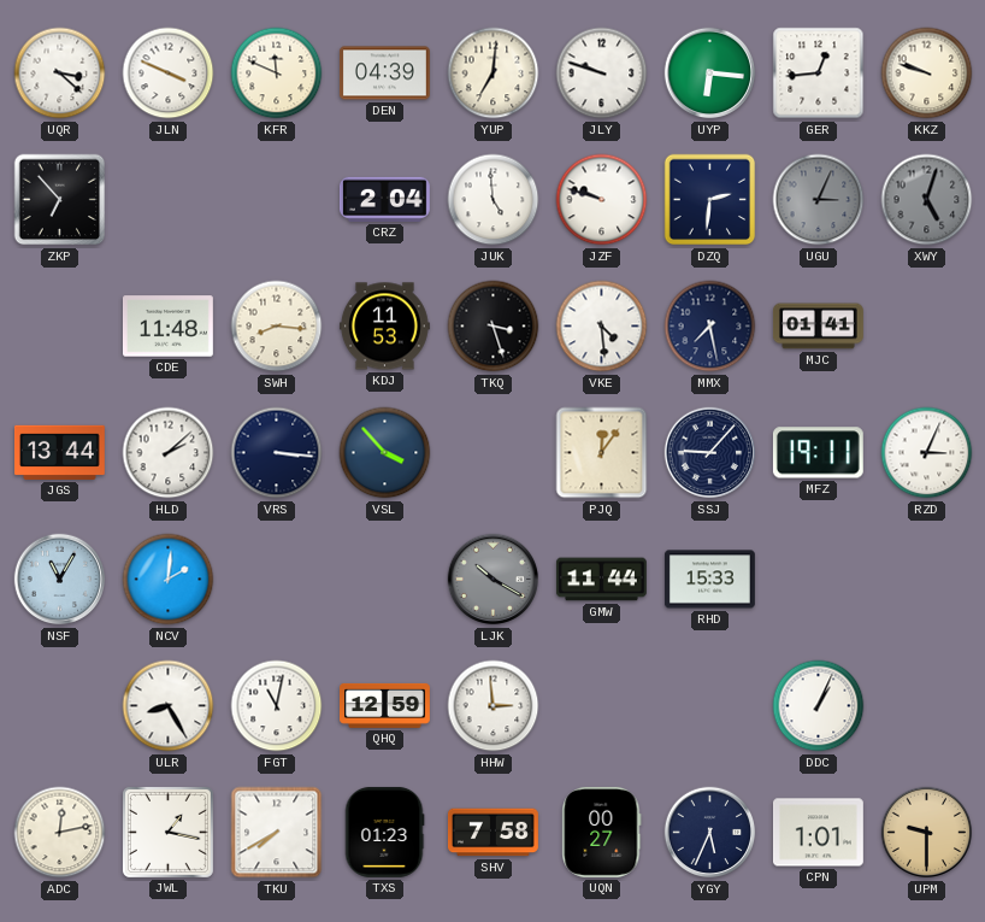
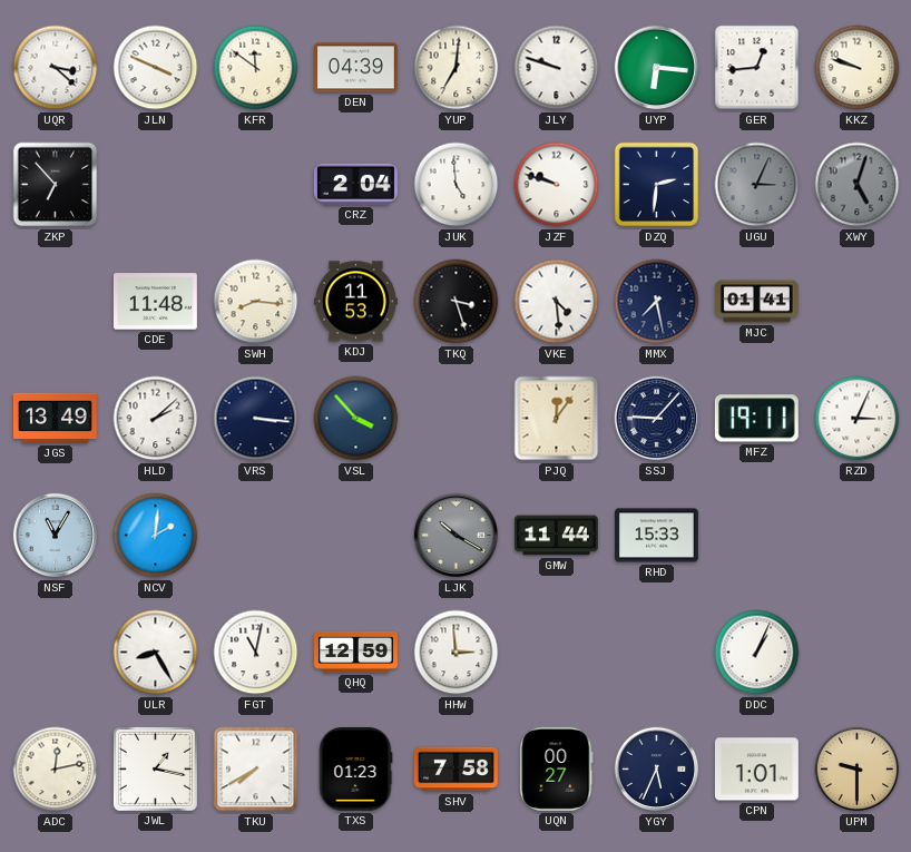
KFR: 11:49 -> 11:51 (256, 68)
JGS: 13:44 -> 13:49 (55, 418)
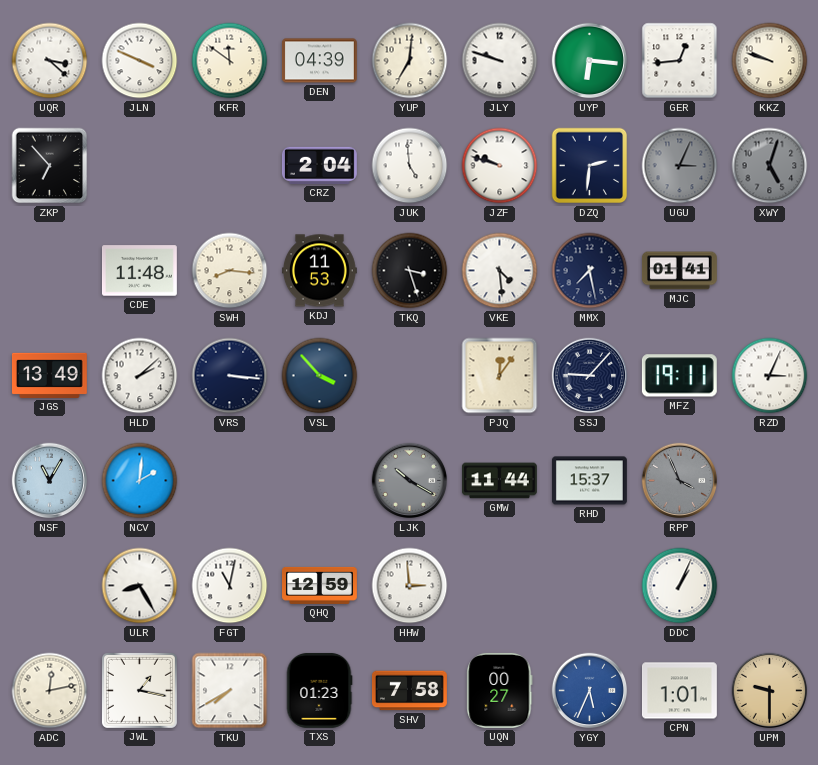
RHD: 15:33 -> 15:37 (589, 481)
RPP: none -> 3:56 (680, 481)
YGY dial: navy -> blue (590, 691)
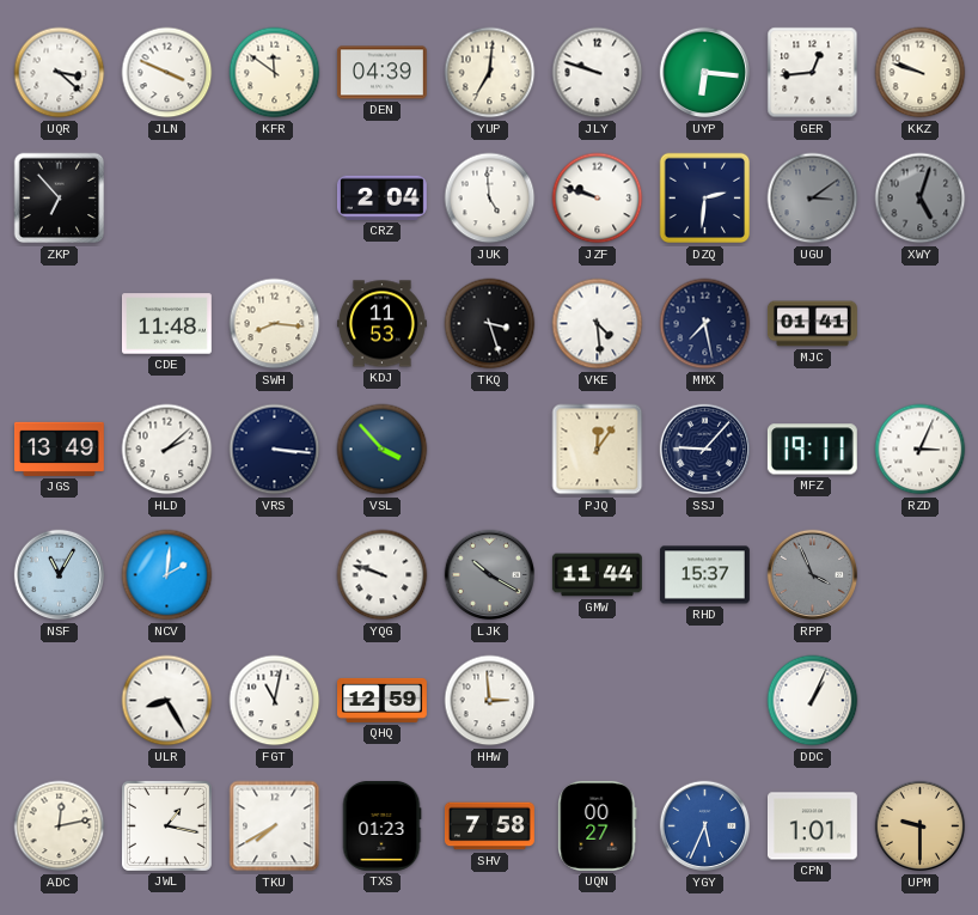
UGU: 3:04 -> 3:09 (813, 199)
YQG: none -> 9:48 (383, 575)
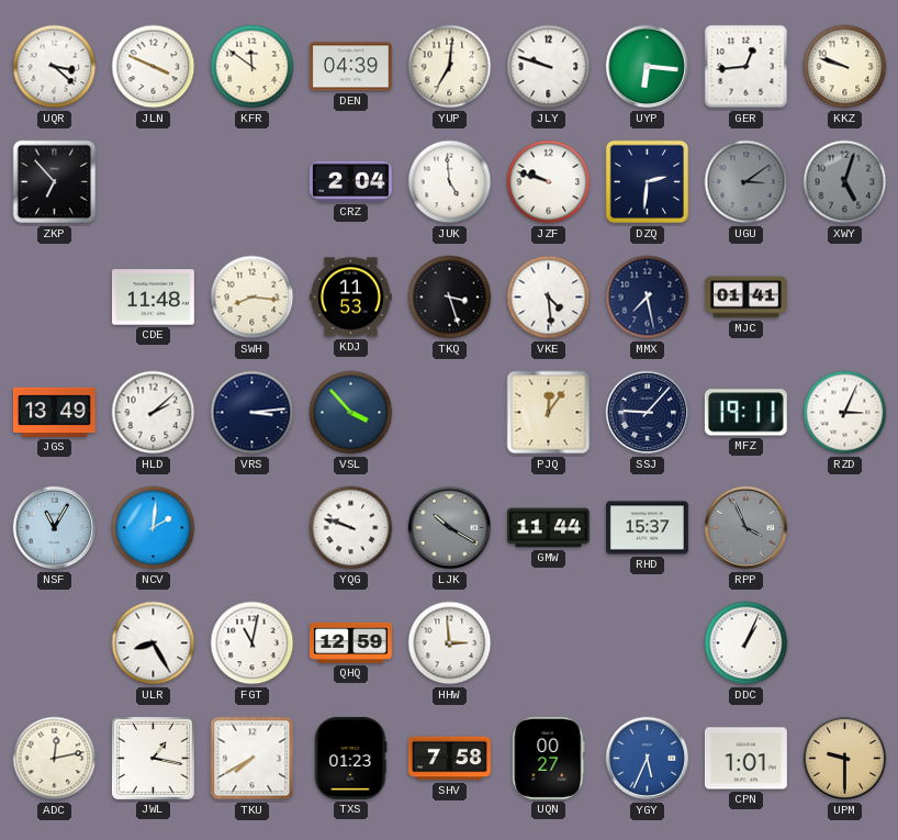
VRS: 3:16 -> 3:14 (252, 413)
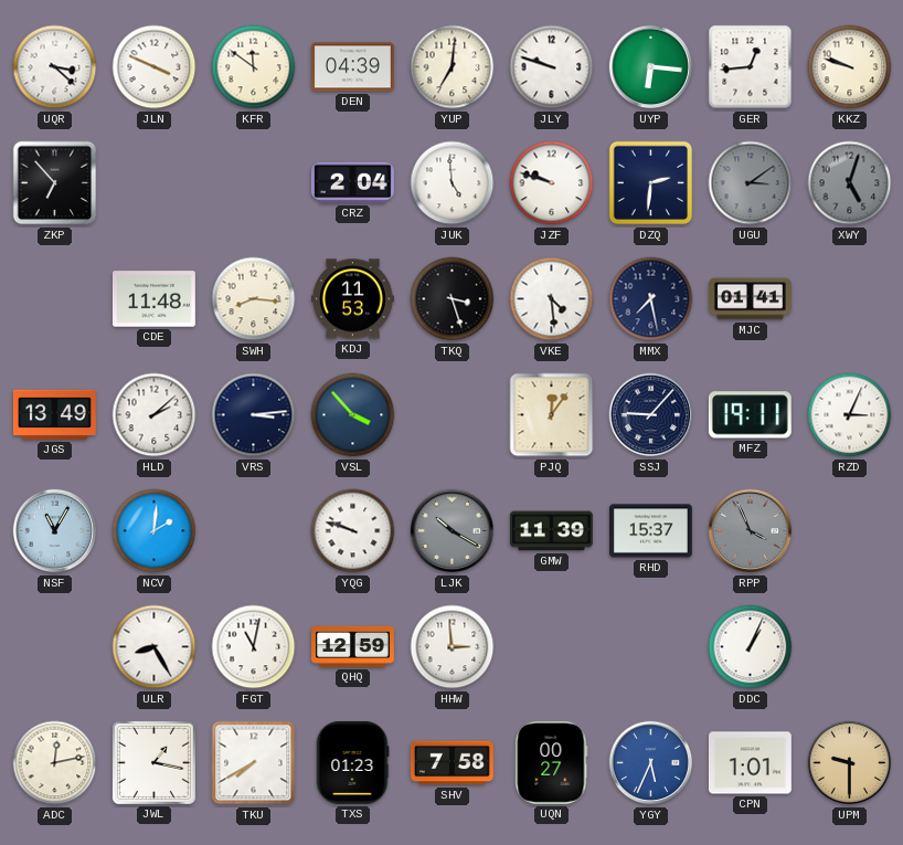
GMW: 11:44 -> 11:39 (551, 531)
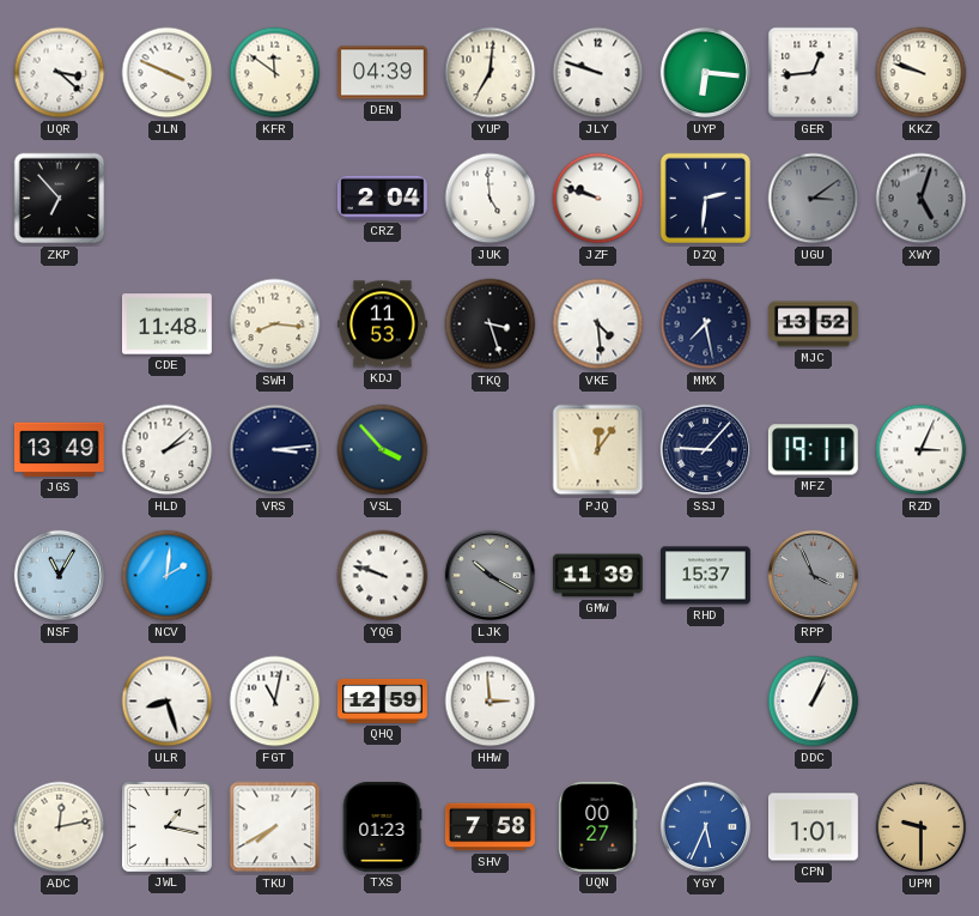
MJC: 01:41 -> 13:52 (813, 324)
ULR: 8:25 -> 8:27 (168, 702)
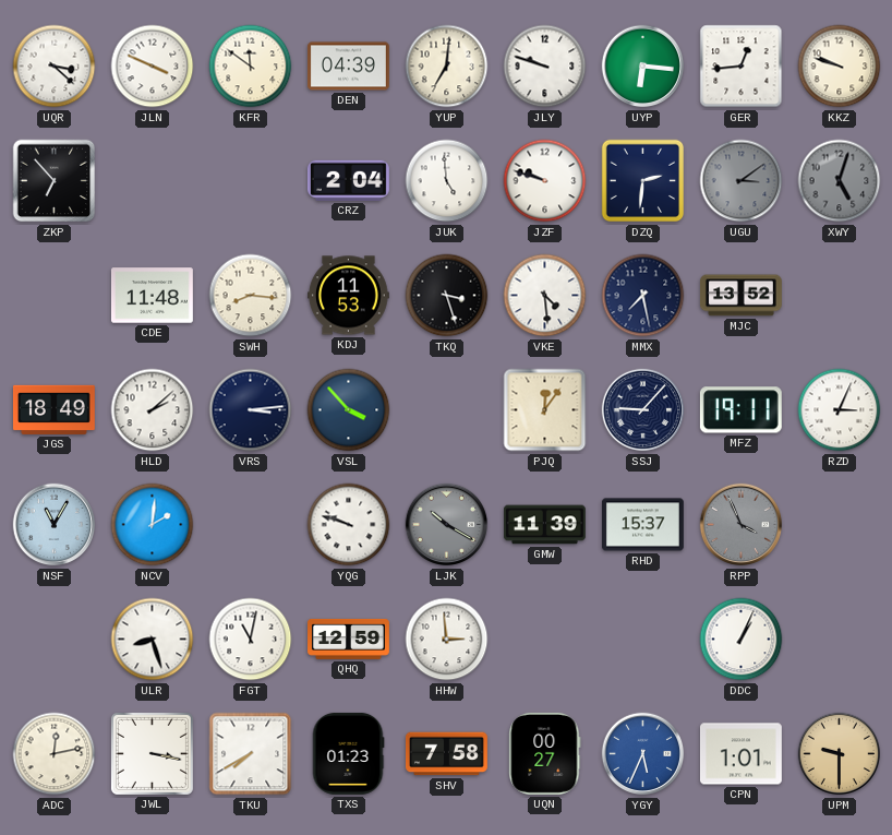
JGS: 13:49 -> 18:49 (53, 409)
JWL: 1:17 -> 3:17 (152, 753)
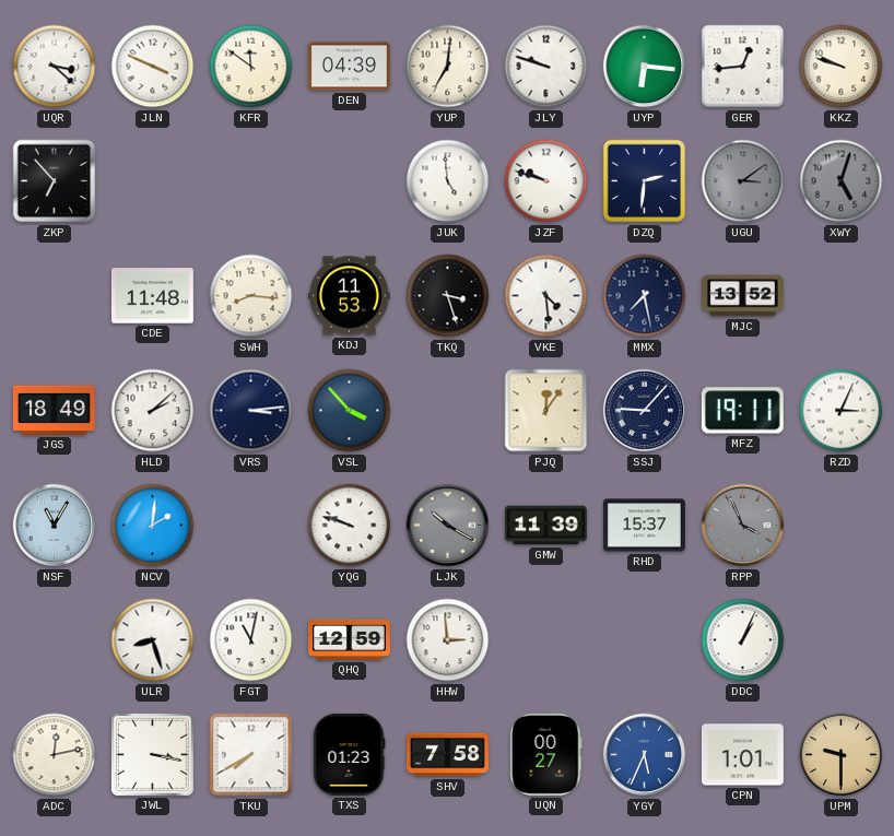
CRZ: 2:04 -> none (348, 180)
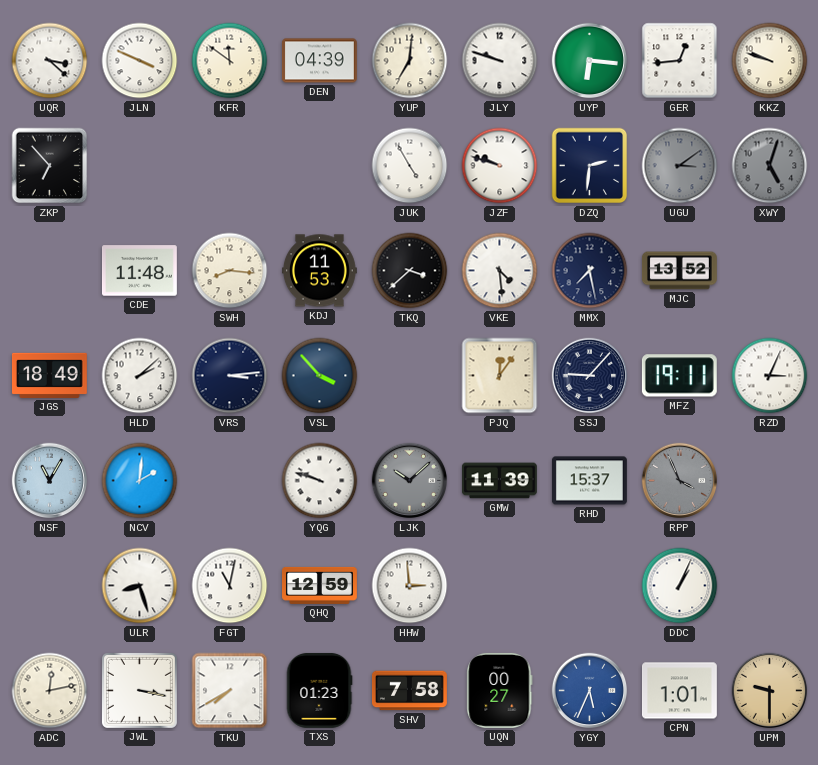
JUK: 4:59 -> 4:55 (410, 166)
TKQ: 3:27 -> 3:38 (410, 271)
LJK: 10:20 -> 10:08 (410, 481)
